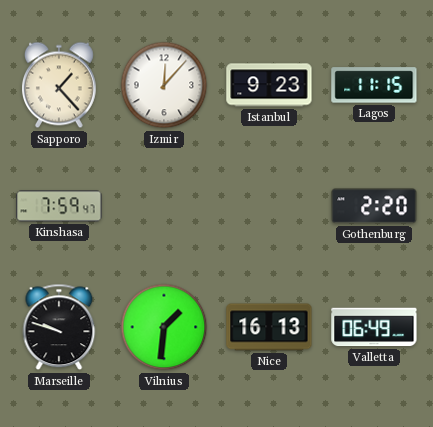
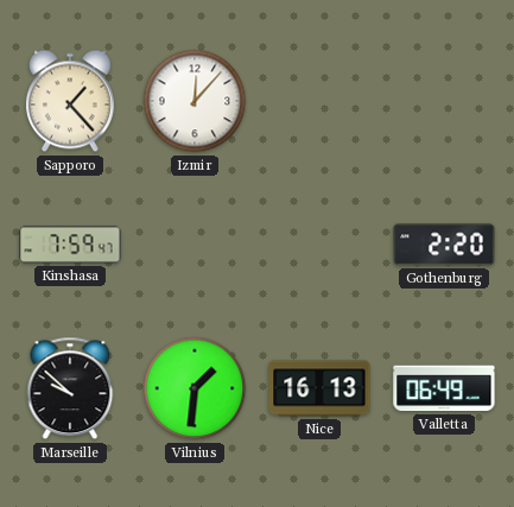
Istanbul: 9:23 -> none (269, 85)
Lagos: 11:15 -> none (374, 85)
Marseille: 9:48 -> 9:52 (70, 388)
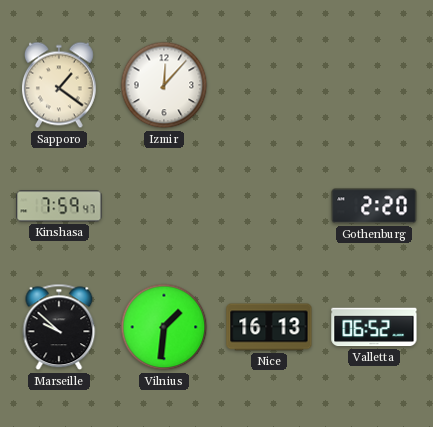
Sapporo: 1:23 -> 1:21 (59, 85)
Valletta: 06:49 -> 06:52 (374, 327)
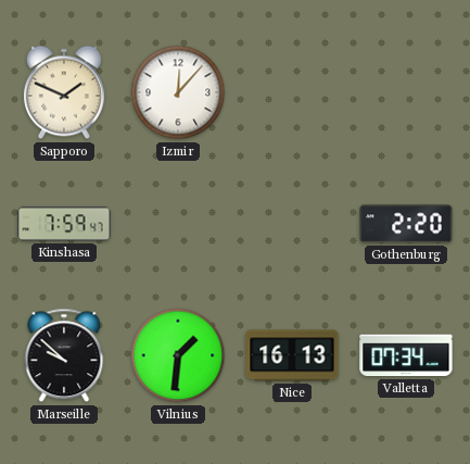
Sapporo: 1:21 -> 1:49 (64, 92)
Valletta: 06:52 -> 07:34 (406, 355)
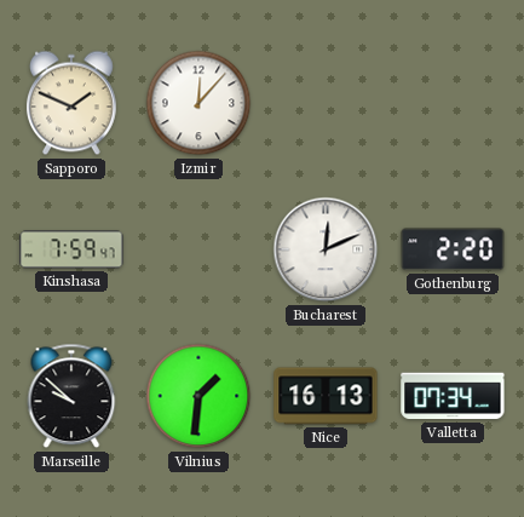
Bucharest: none -> 12:11 (326, 249)
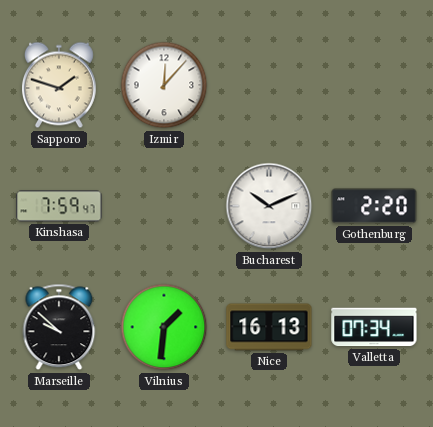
Sapporo: 1:49 -> 1:48 (59, 85)
Bucharest: 12:11 -> 10:11 (269, 206)
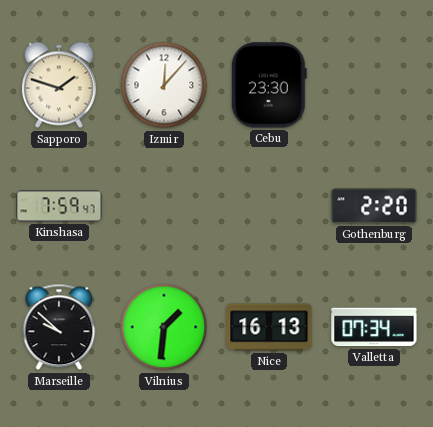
Cebu: none -> 23:30 (269, 85)
Bucharest: 10:11 -> none (269, 206)
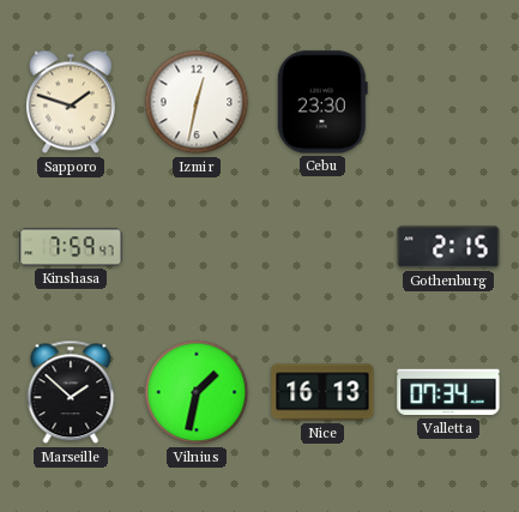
Izmir: 12:07 -> 12:32 (197, 102)
Gothenburg: 2:20 -> 2:15 (448, 247)
Marseille: 9:52 -> 1:52 (71, 392)
Vilnius: 1:31 -> 1:32 (197, 392)
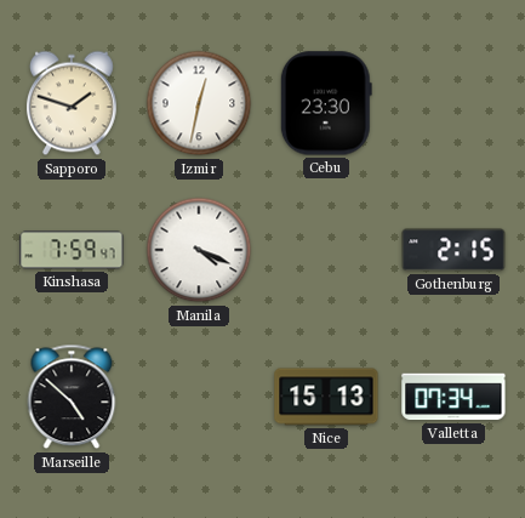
Manila: none -> 4:19 (199, 250)
Marseille: 1:52 -> 4:52 (72, 397)
Vilnius: 1:32 -> none (197, 392)
Nice: 16:13 -> 15:13 (326, 397)
